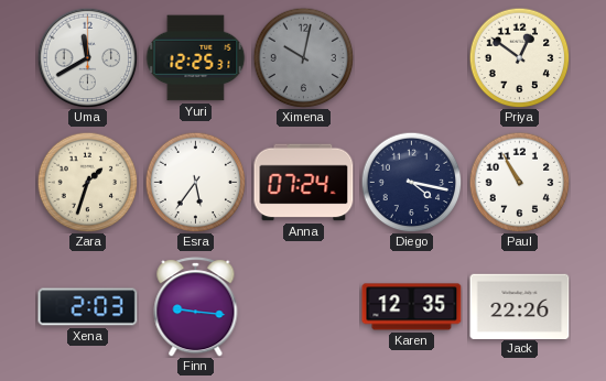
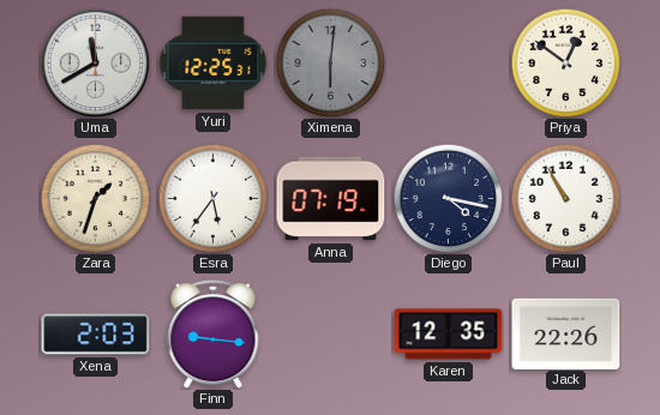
Ximena: 10:02 -> 6:01 (330, 62)
Anna: 07:24 -> 07:19 (331, 199)
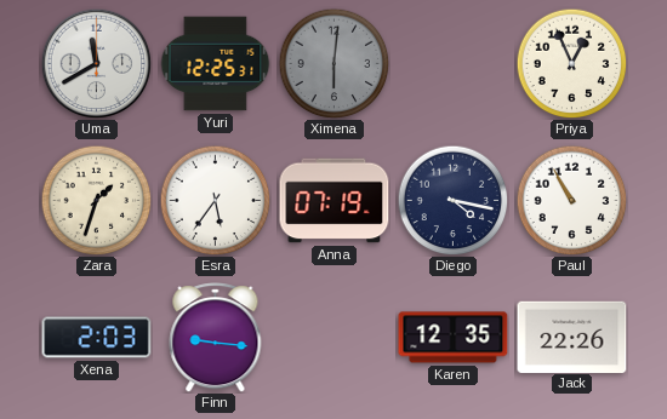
Priya: 12:51 -> 12:56 (571, 63)
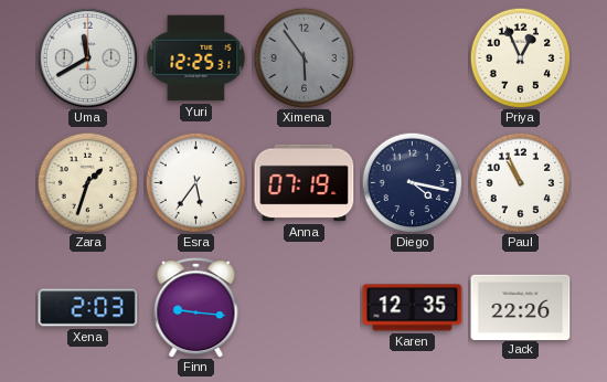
Ximena: 6:01 -> 5:54 (303, 57)
Paul: 10:55 -> 10:56 (520, 182)
